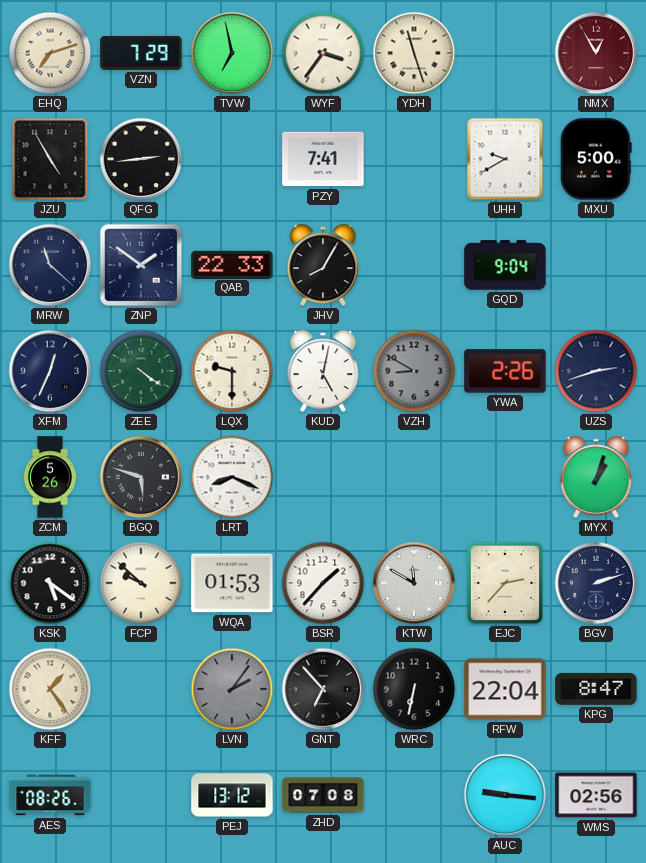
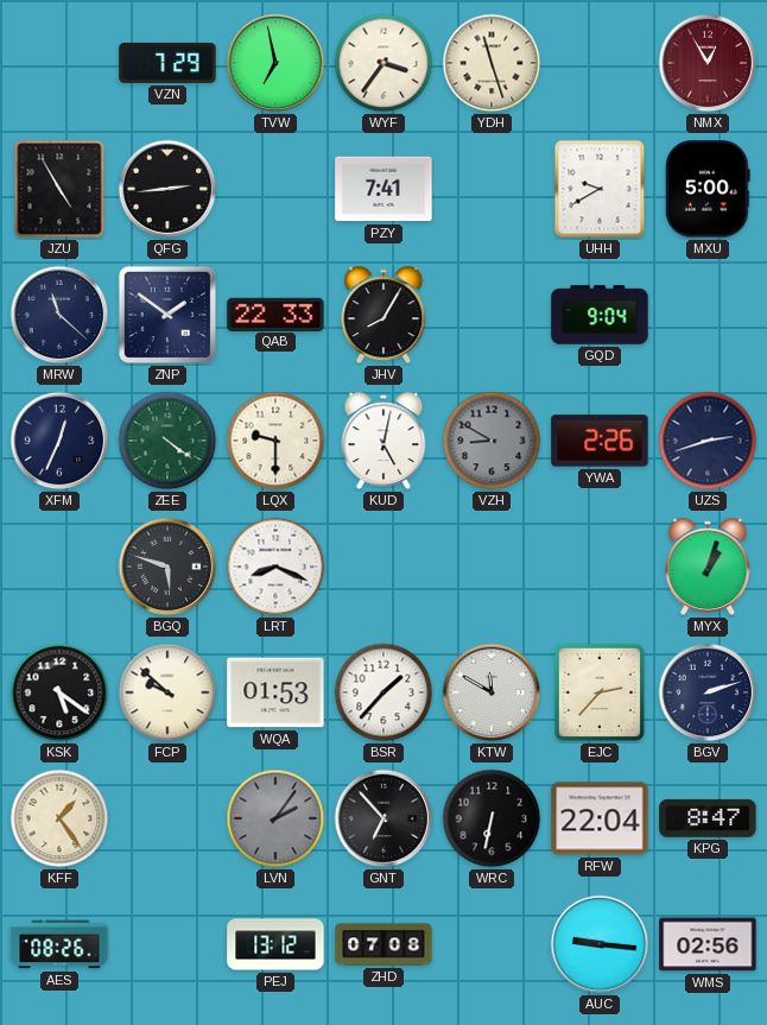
EHQ: 7:12 -> none (50, 53)
ZCM: 5:26 -> none (50, 477)
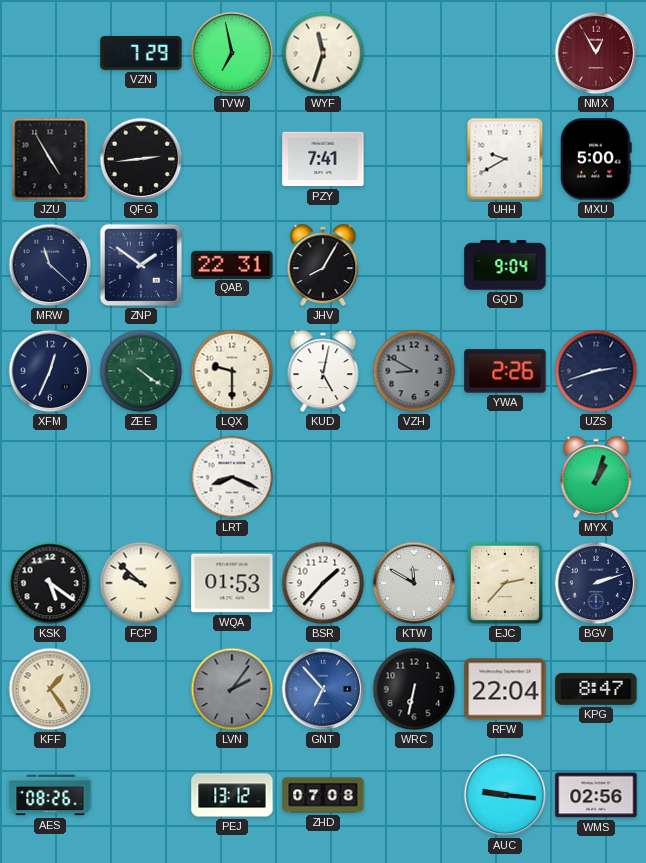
WYF: 3:36 -> 11:33 (323, 53)
YDH: 11:27 -> none (492, 63)
QAB: 22:33 -> 22:31 (232, 264)
BGQ: 5:48 -> none (167, 567)
GNT dial: black -> blue (323, 689)
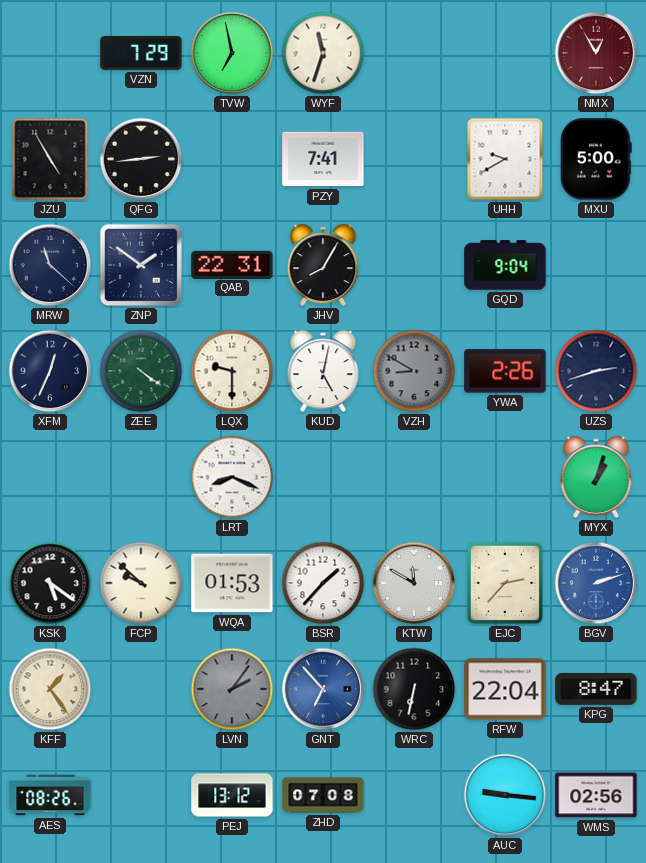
BGV dial: navy -> blue (596, 583)
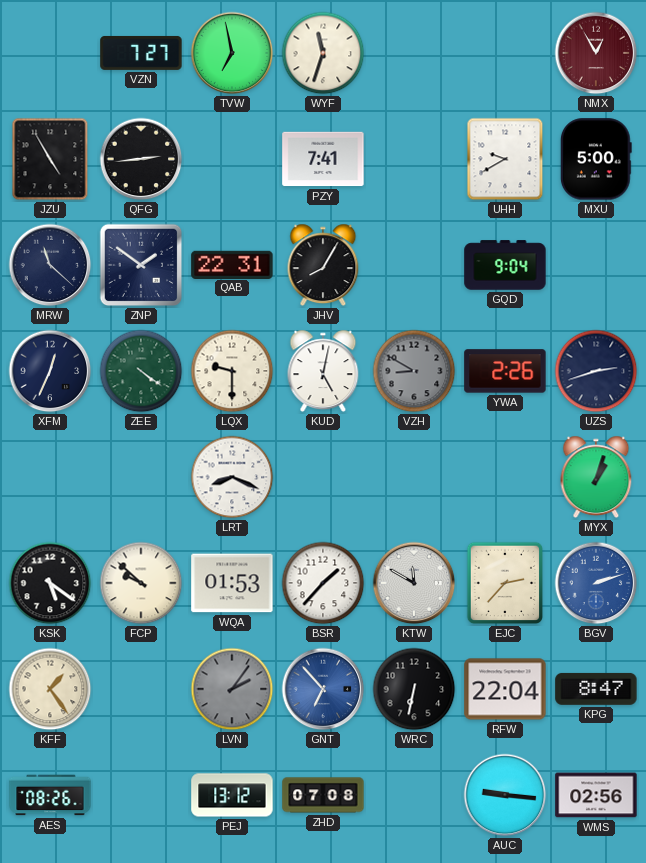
VZN: 7:29 -> 7:27 (141, 53)
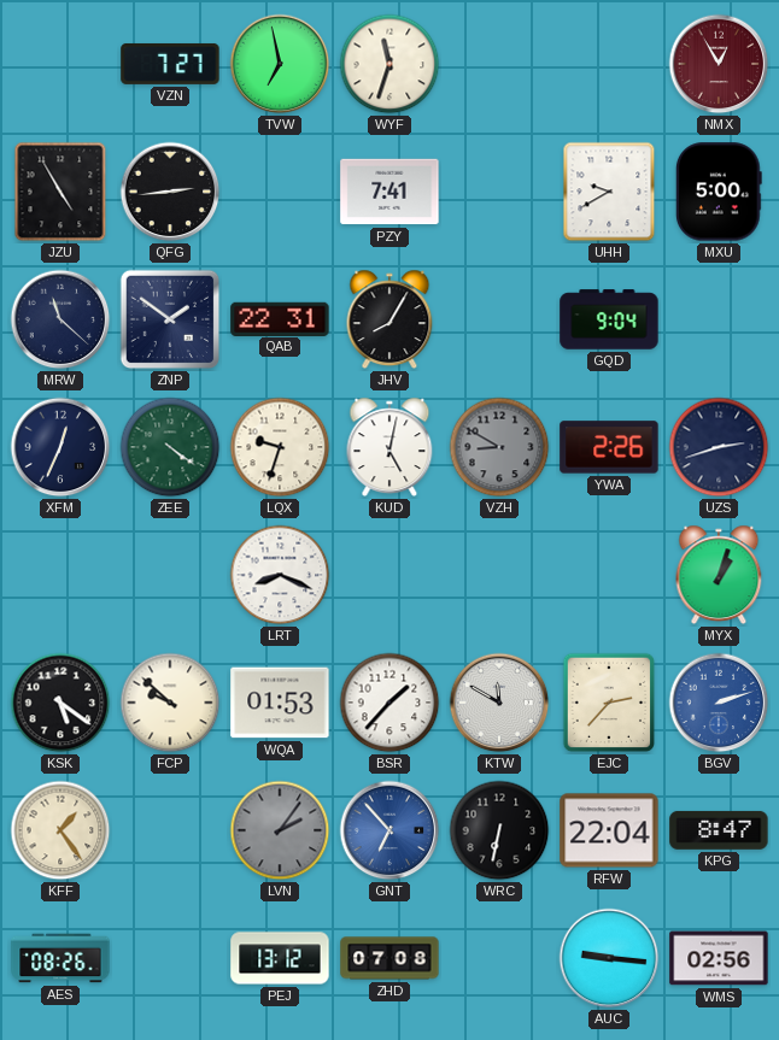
LQX: 9:30 -> 9:33 (280, 447)
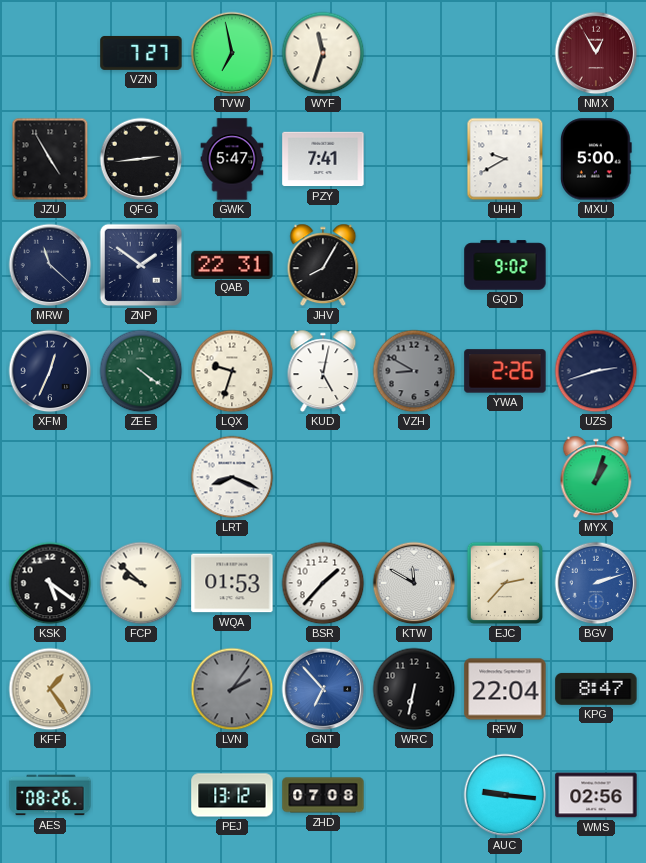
GWK: none -> 5:47 (232, 159)
GQD: 9:04 -> 9:02 (505, 265)
